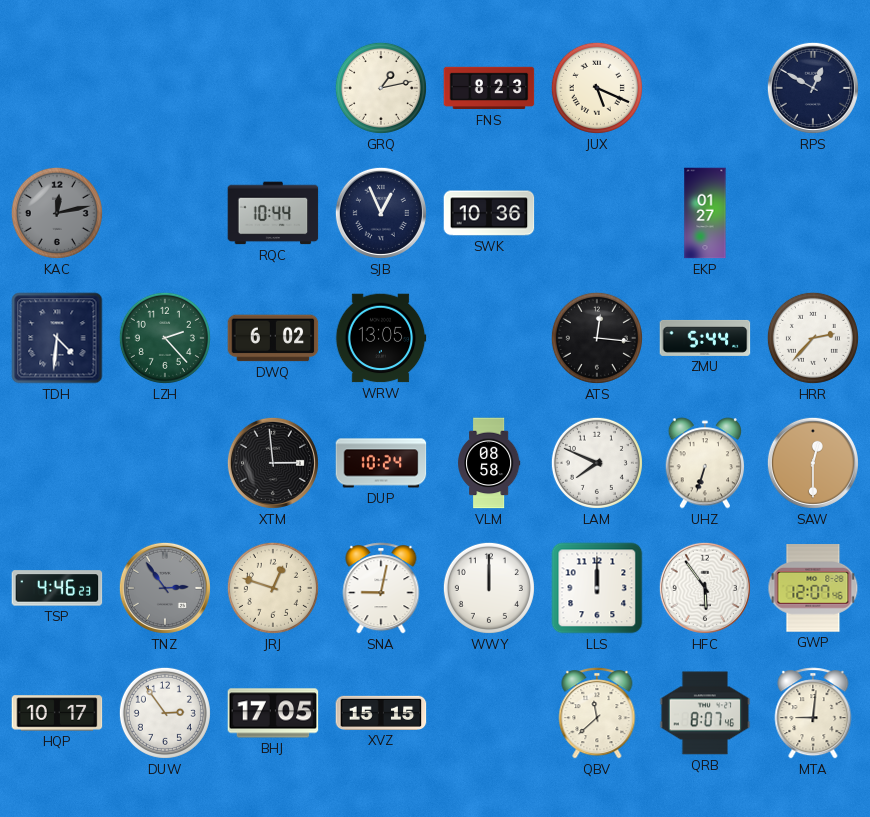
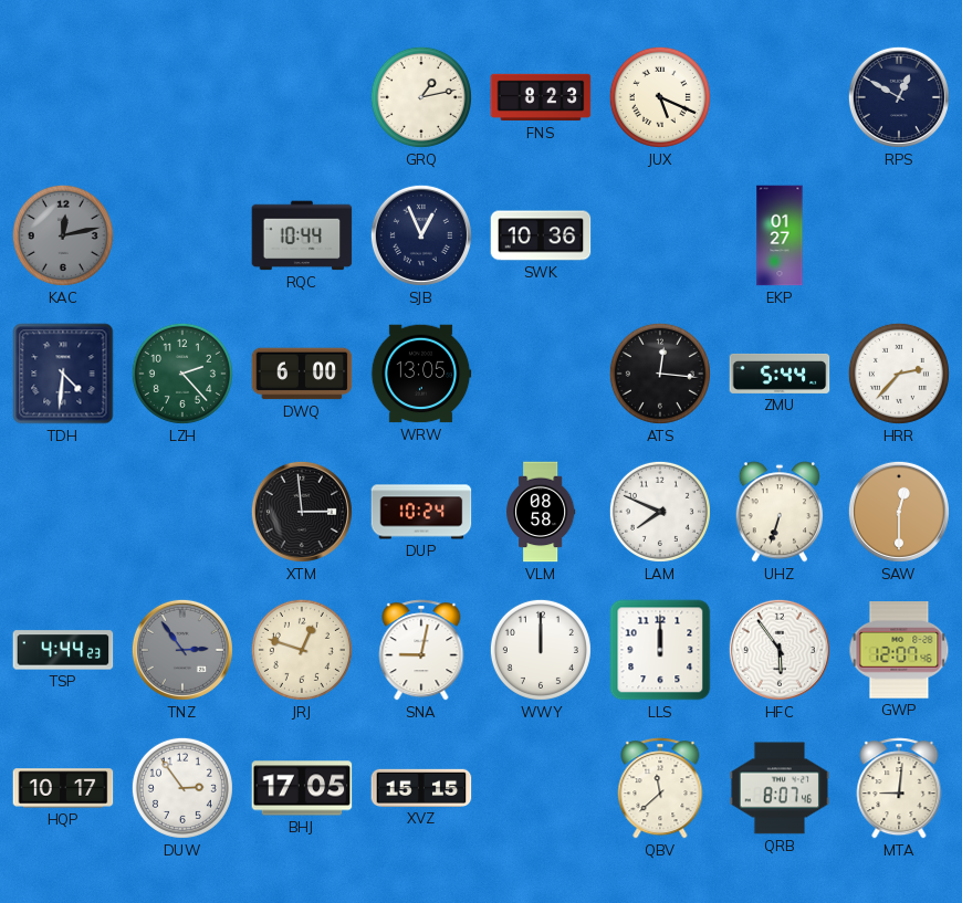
DWQ: 6:02 -> 6:00 (302, 374)
TSP: 4:46 -> 4:44 (63, 650)
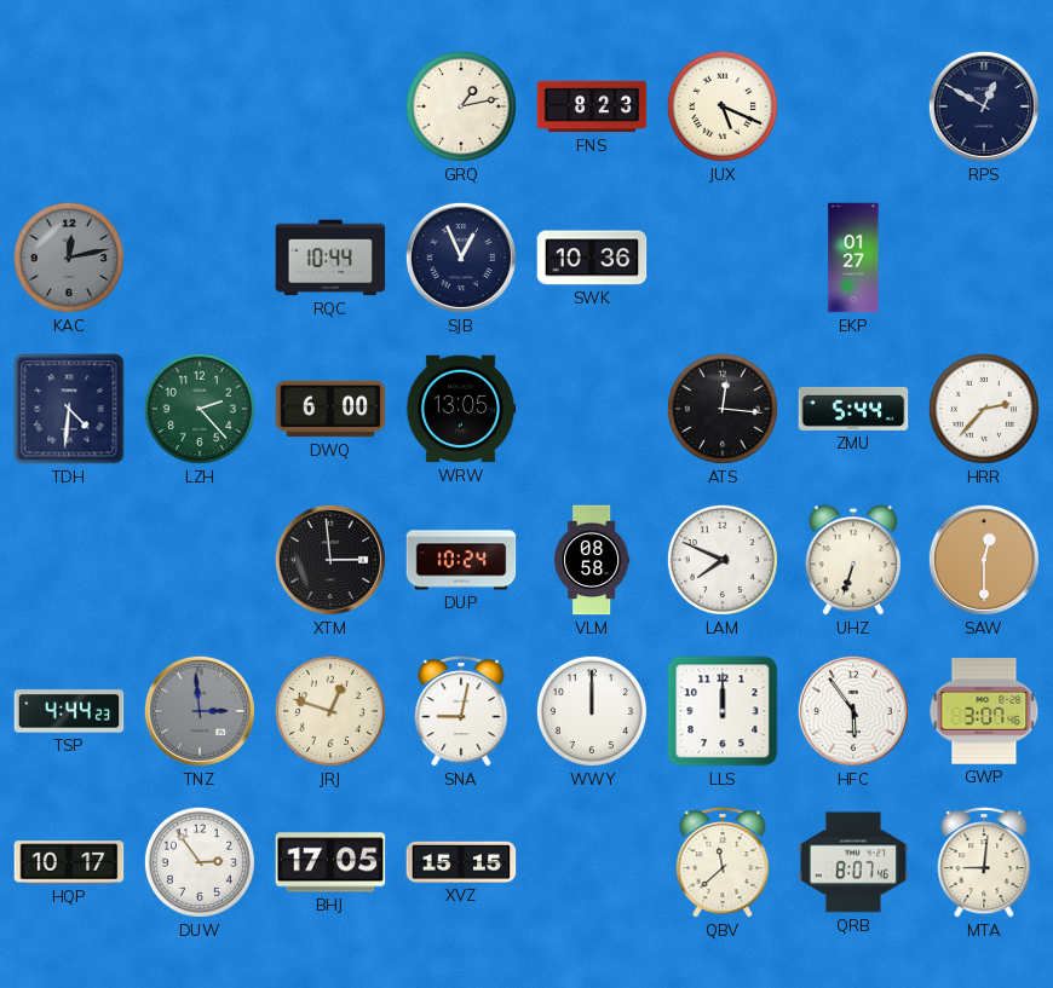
TNZ: 2:54 -> 2:59 (200, 711)
GWP: 12:07 -> 3:07 (984, 711)
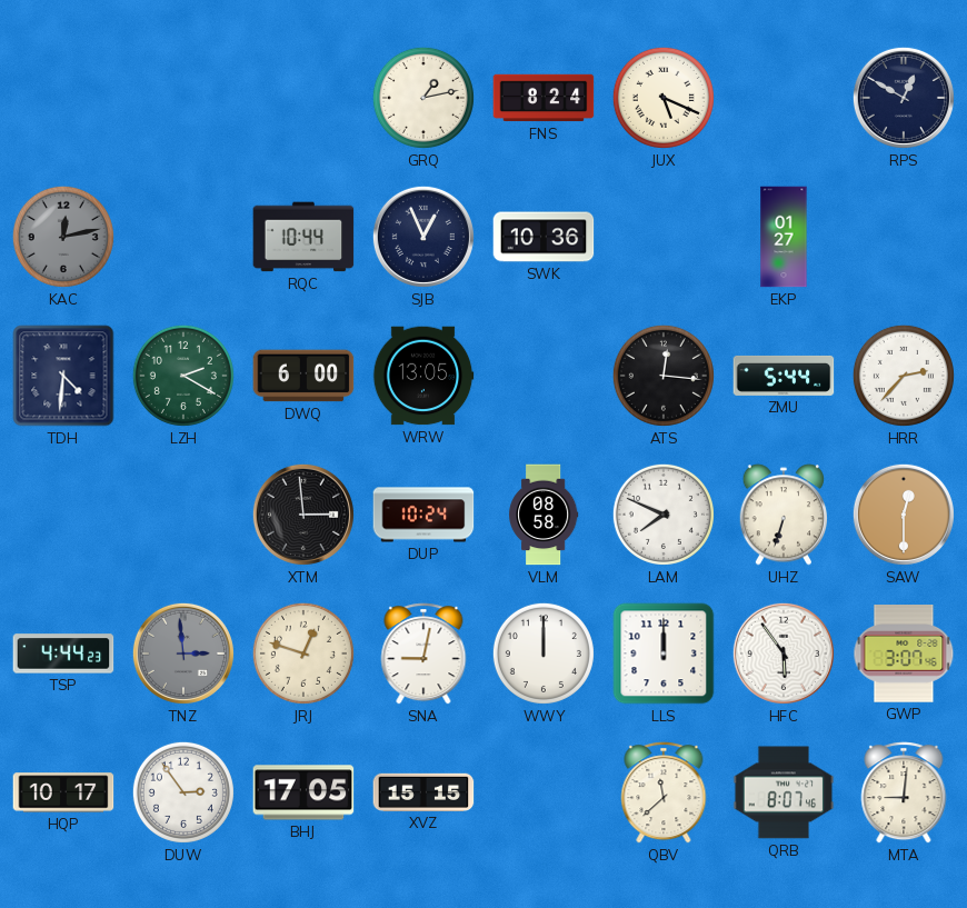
FNS: 8:23 -> 8:24 (544, 98)
LZH: 2:23 -> 2:20 (183, 376)
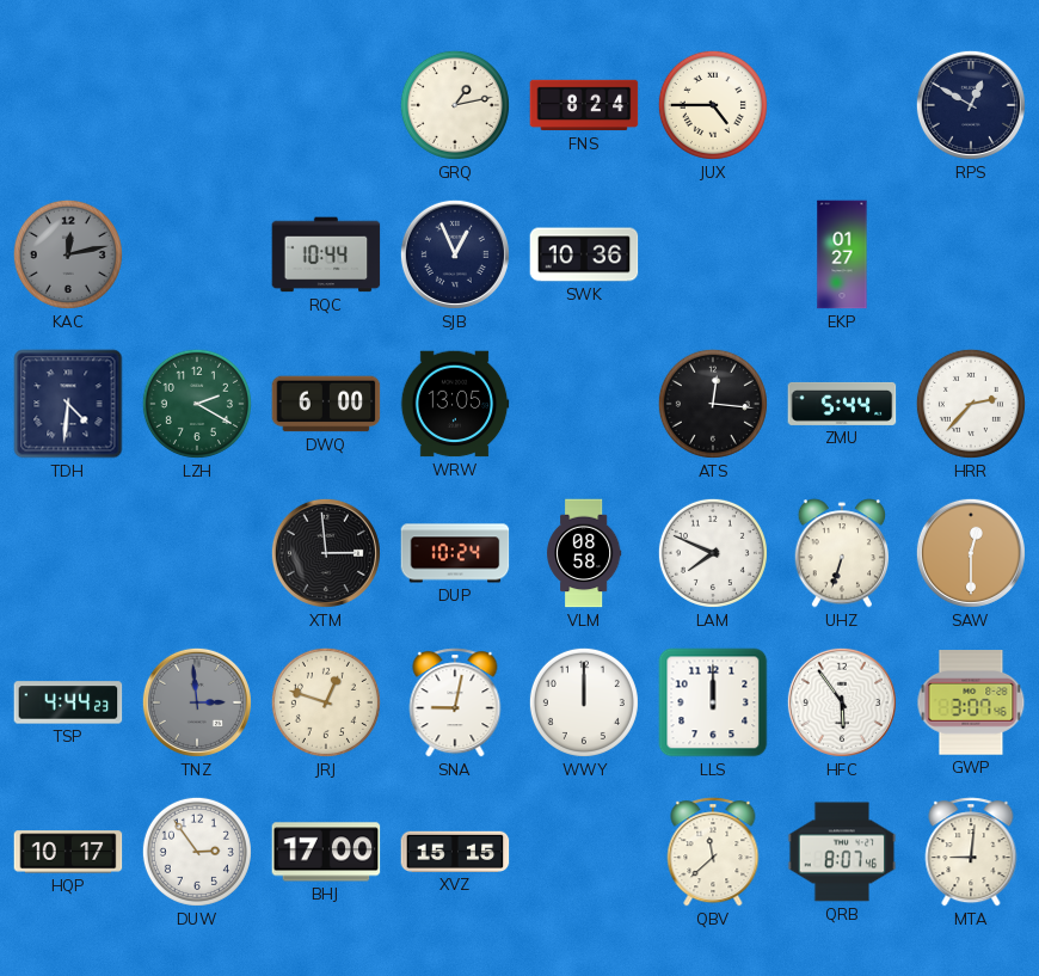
JUX: 5:19 -> 4:45 (713, 105)
BHJ: 17:05 -> 17:00 (326, 852)
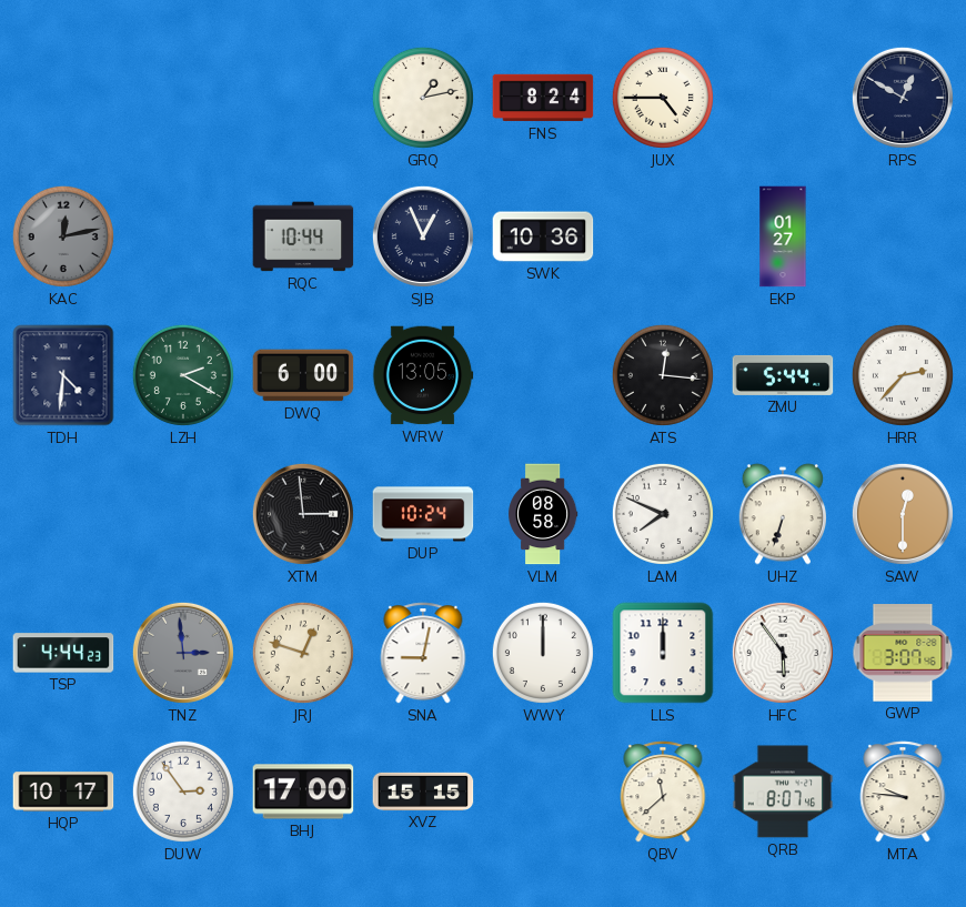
MTA: 9:01 -> 9:46 (903, 792)
